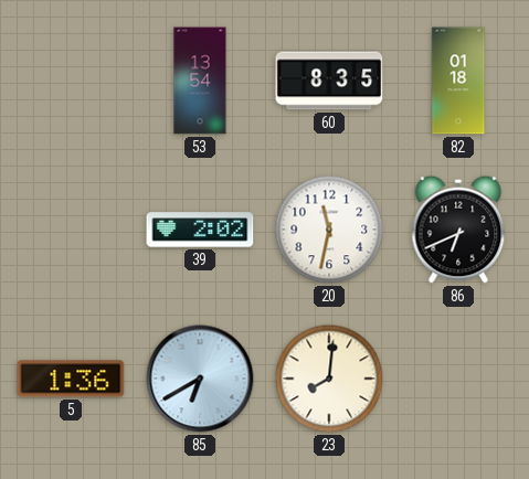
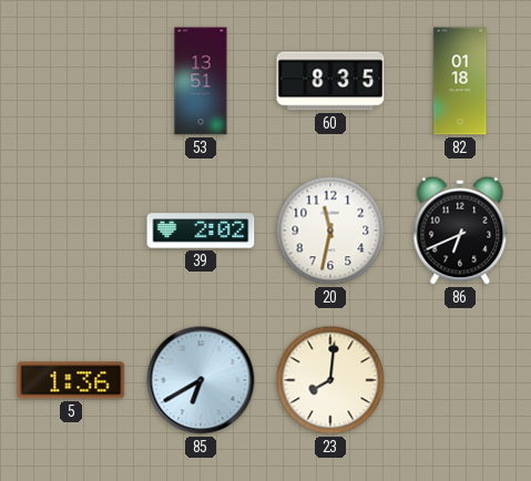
53: 13:54 -> 13:51 (201, 81)
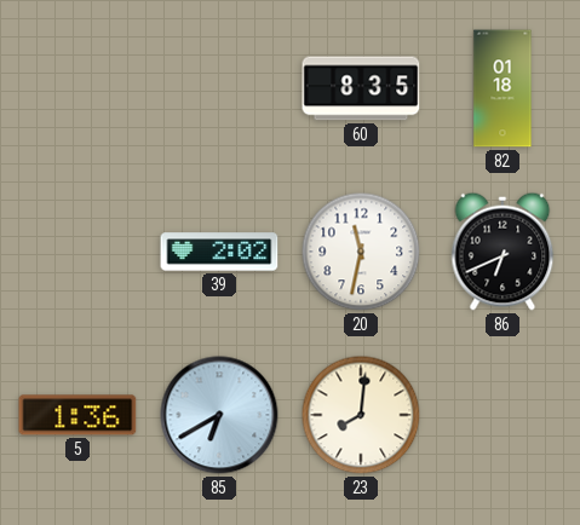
53: 13:51 -> none (201, 81)
